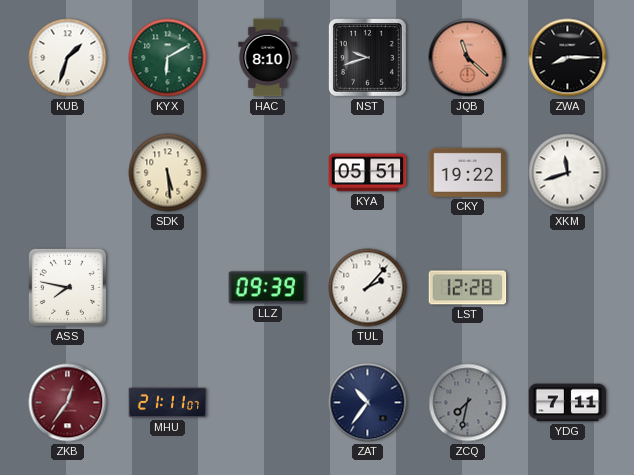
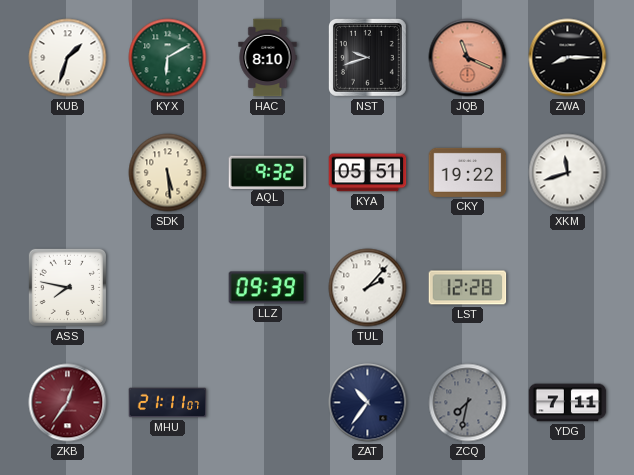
JQB: 11:22 -> 11:19 (468, 58)
AQL: none -> 9:32 (268, 172)
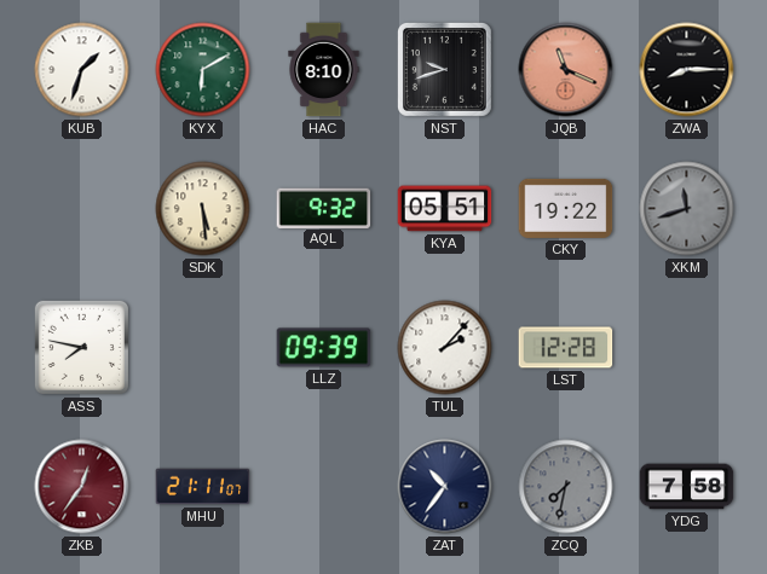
XKM dial: white -> grey (687, 209)
YDG: 7:11 -> 7:58 (687, 487)
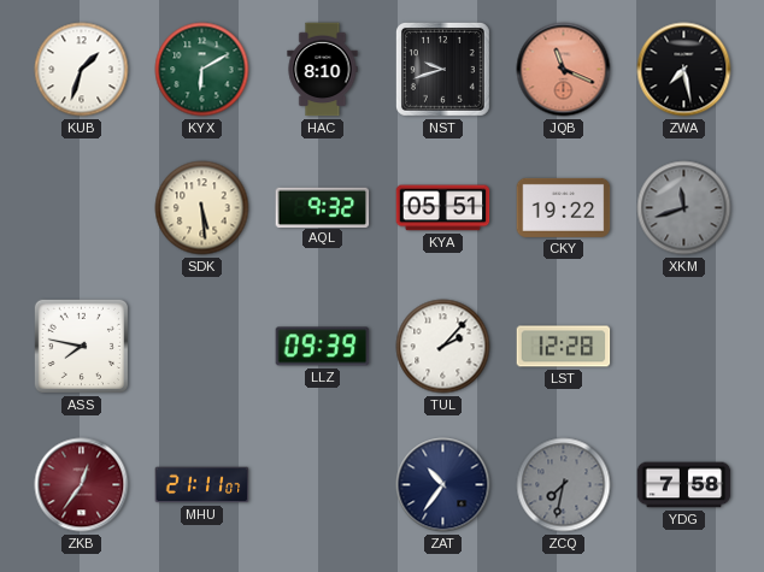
ZWA: 8:15 -> 7:28 (684, 70)
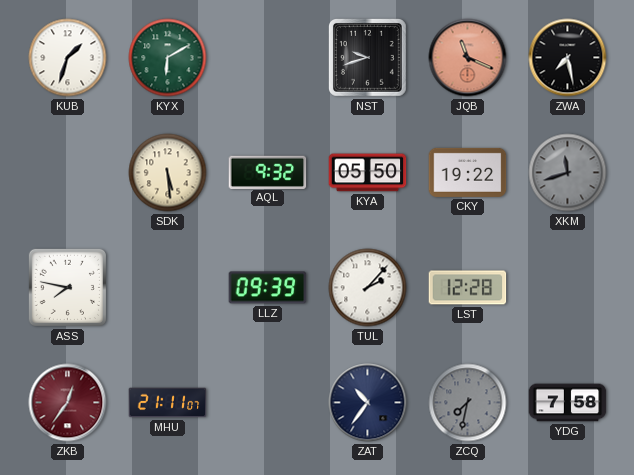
HAC: 8:10 -> none (323, 70)
KYA: 05:51 -> 05:50 (368, 173)
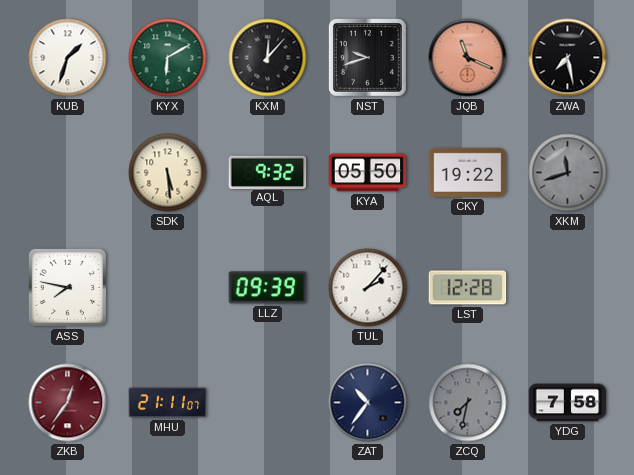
KXM: none -> 12:07 (268, 58)
